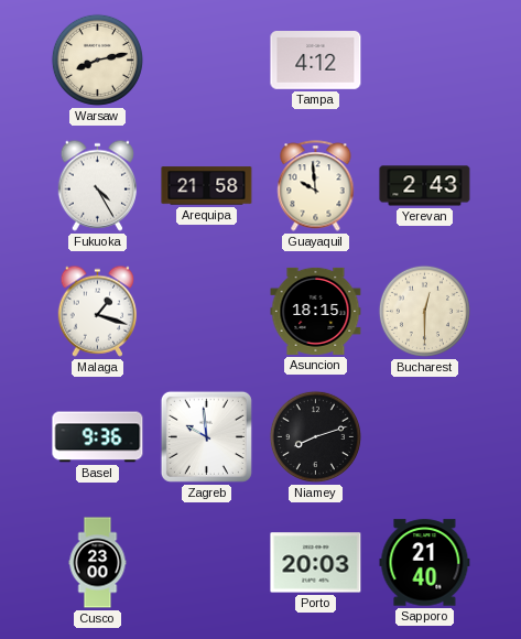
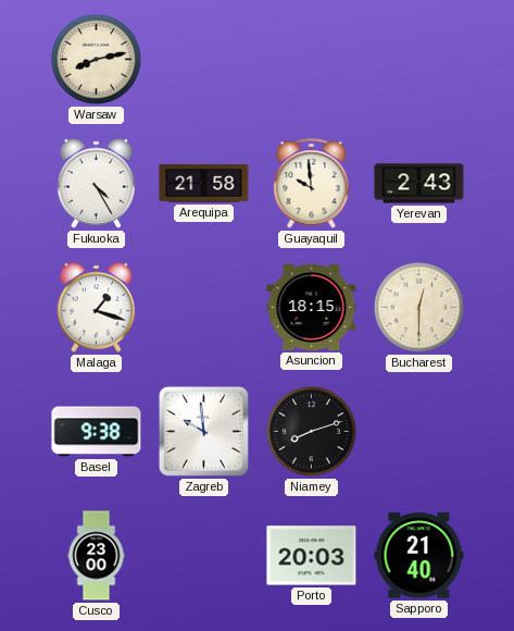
Tampa: 4:12 -> none (316, 61)
Basel: 9:36 -> 9:38 (97, 432)
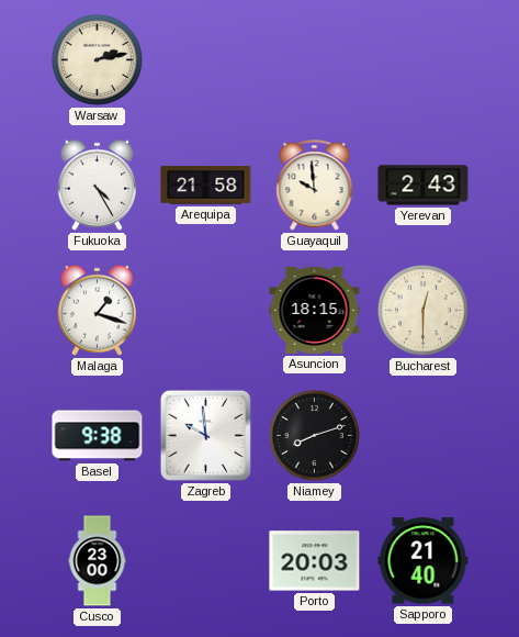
Warsaw: 8:13 -> 2:13 (97, 59)
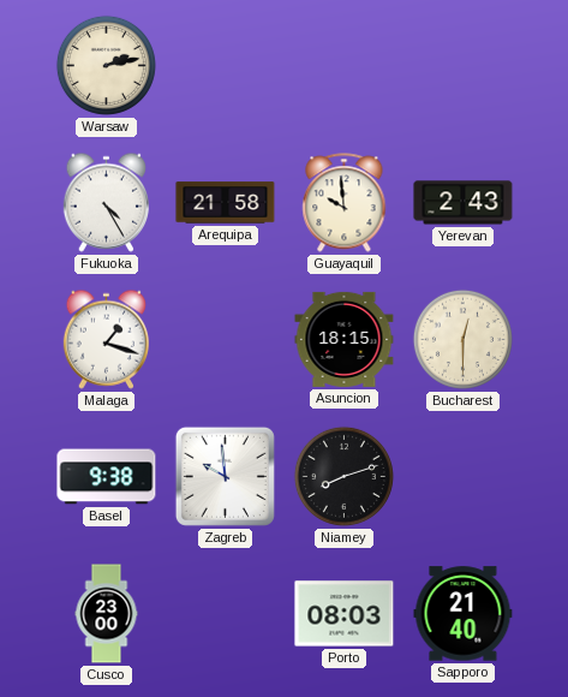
Porto: 20:03 -> 08:03 (345, 614)
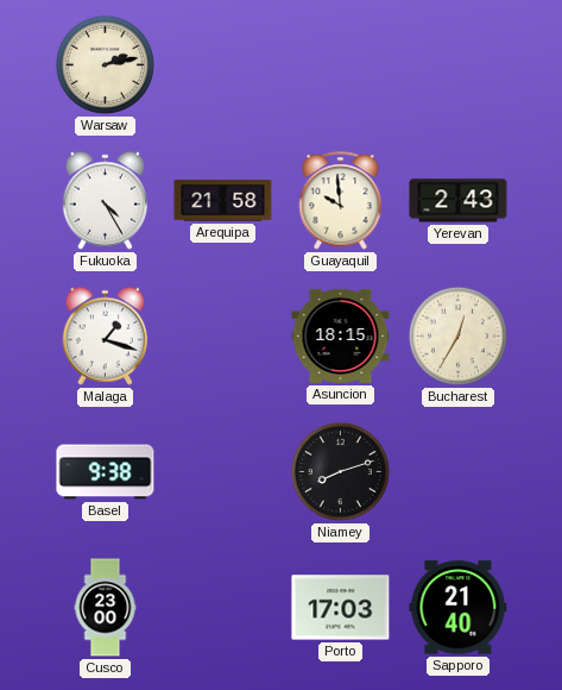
Bucharest: 12:30 -> 12:35 (457, 335)
Zagreb: 9:59 -> none (225, 476)
Porto: 08:03 -> 17:03 (341, 608)
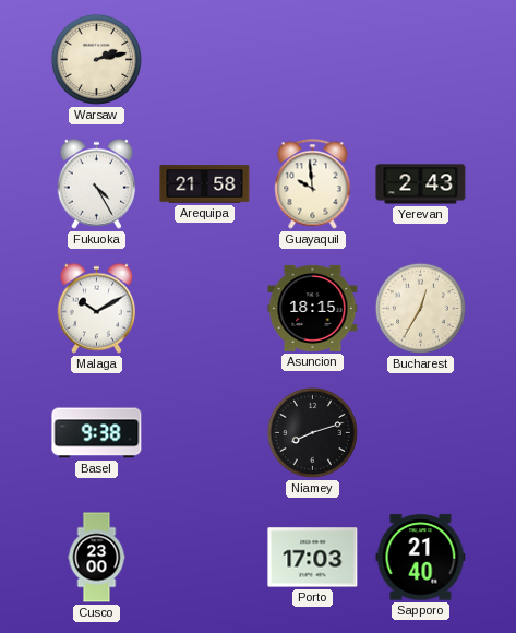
Malaga: 1:18 -> 10:10 (96, 308)
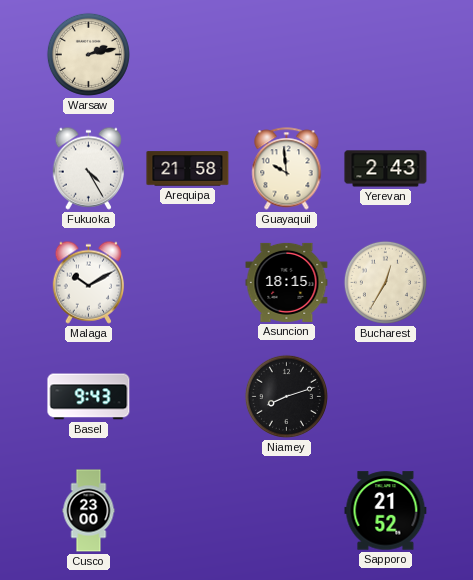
Basel: 9:38 -> 9:43 (89, 397)
Porto: 17:03 -> none (313, 558)
Sapporo: 21:40 -> 21:52 (386, 511)
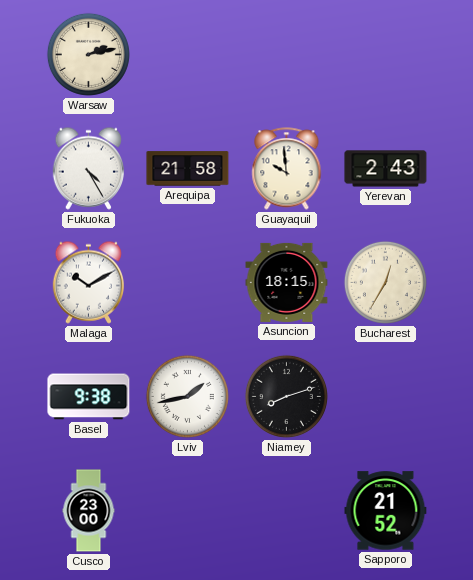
Basel: 9:43 -> 9:38 (89, 397)
Lviv: none -> 1:43 (187, 396)
